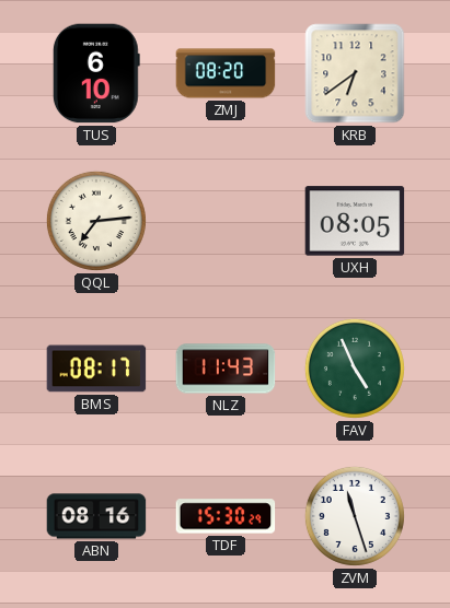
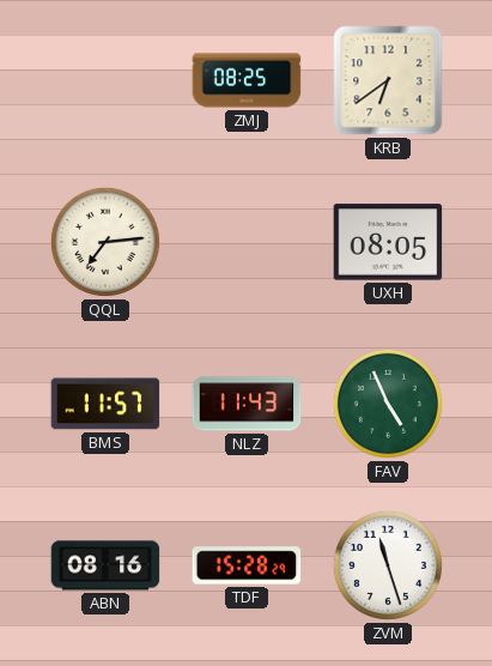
TUS: 6:10 -> none (96, 73)
ZMJ: 08:20 -> 08:25 (247, 80)
BMS: 08:17 -> 11:57 (105, 404)
TDF: 15:30 -> 15:28 (247, 565)
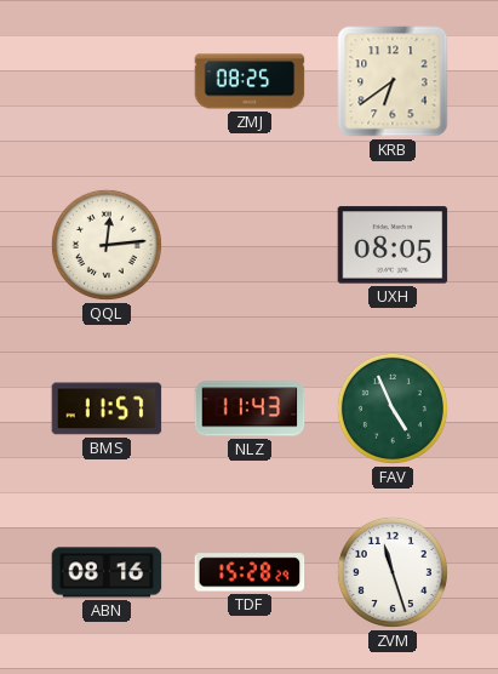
QQL: 7:14 -> 12:14 (107, 245)
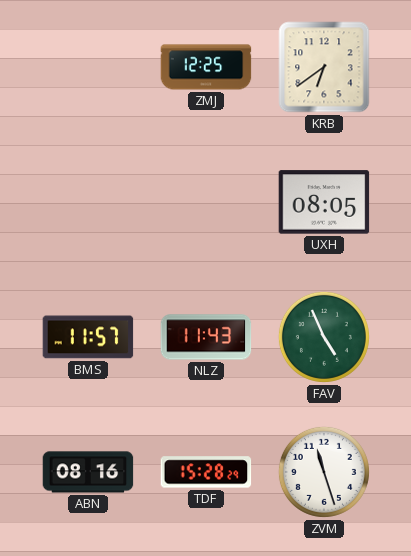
ZMJ: 08:25 -> 12:25 (206, 67)
QQL: 12:14 -> none (107, 245)
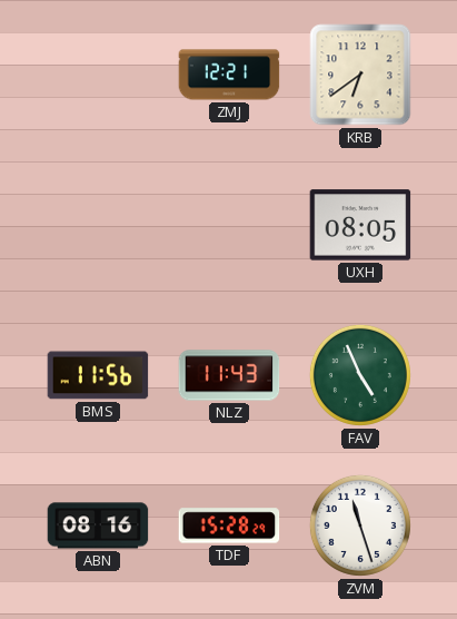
ZMJ: 12:25 -> 12:21 (229, 75)
BMS: 11:57 -> 11:56 (98, 375)
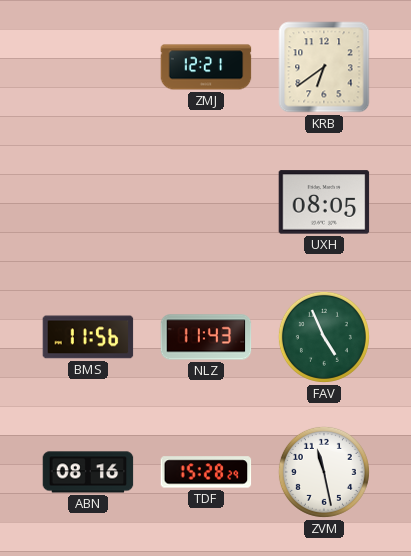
ZVM: 11:27 -> 11:28 (324, 472)
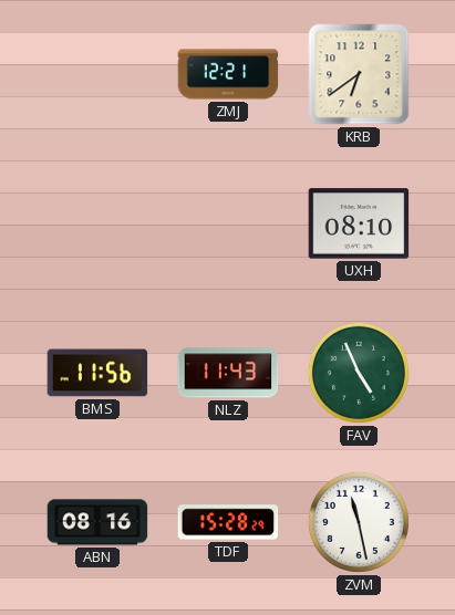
UXH: 08:05 -> 08:10 (359, 223)
